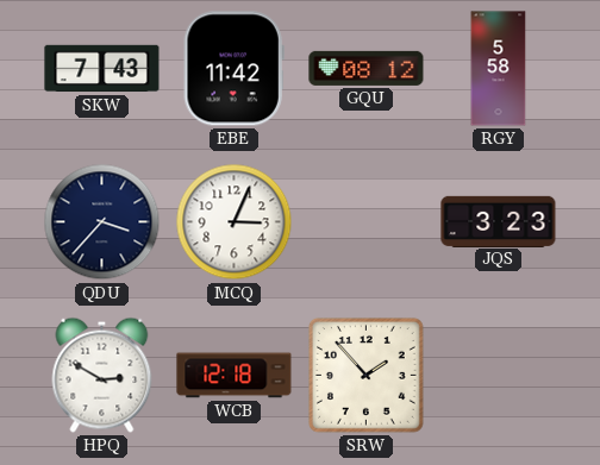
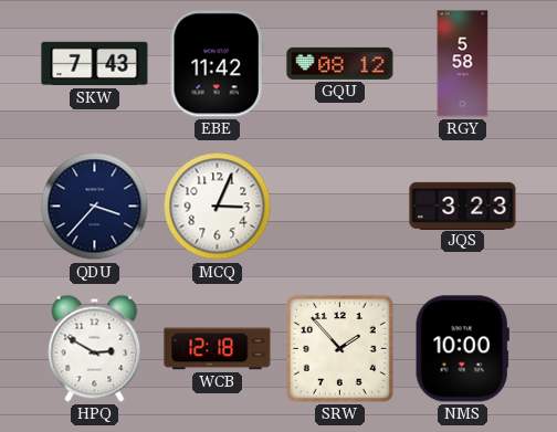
NMS: none -> 10:00 (462, 349)
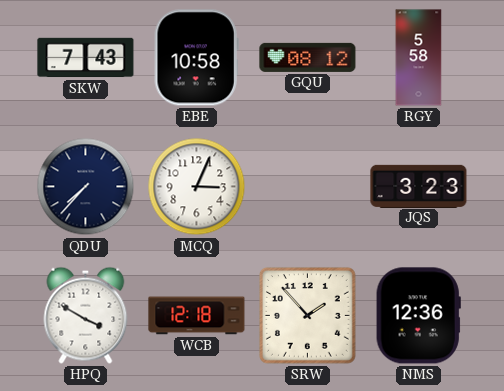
EBE: 11:42 -> 10:58 (196, 58)
QDU: 3:37 -> 7:37 (86, 187)
HPQ: 2:50 -> 3:50 (86, 315)
NMS: 10:00 -> 12:36 (418, 316)
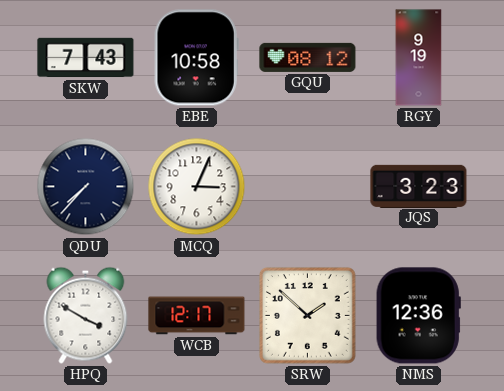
RGY: 5:58 -> 9:19 (419, 58)
WCB: 12:18 -> 12:17 (197, 316)
SRW: 1:53 -> 1:52 (307, 315)
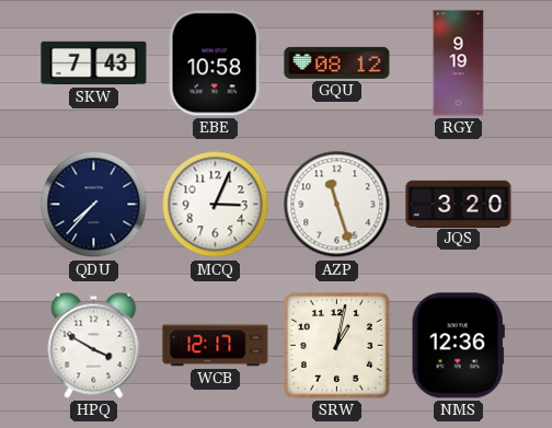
AZP: none -> 11:27 (337, 205)
JQS: 3:23 -> 3:20 (459, 204)
SRW: 1:52 -> 1:02 (336, 345)
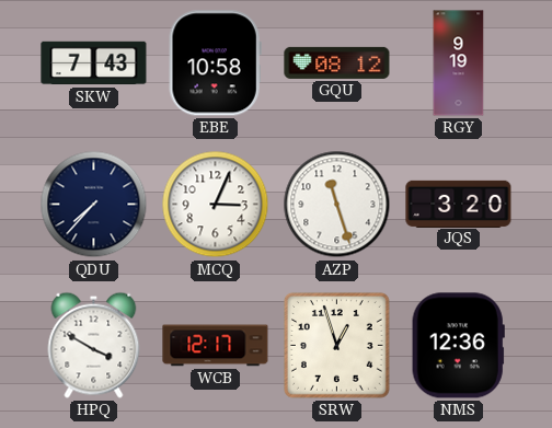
SRW: 1:02 -> 12:57 (336, 345)
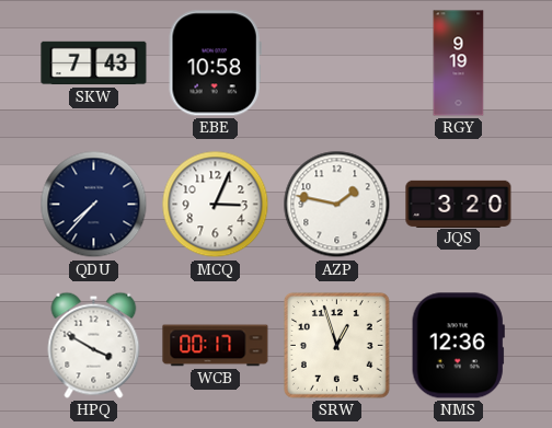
GQU: 08:12 -> none (337, 62)
AZP: 11:27 -> 1:47 (337, 205)
WCB: 12:17 -> 00:17 (216, 346)
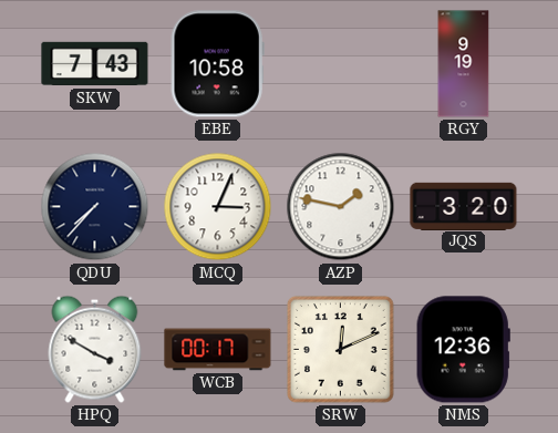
SRW: 12:57 -> 12:11 (340, 349)
